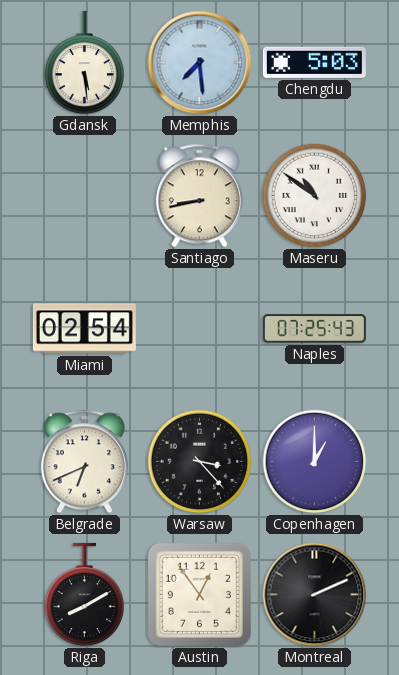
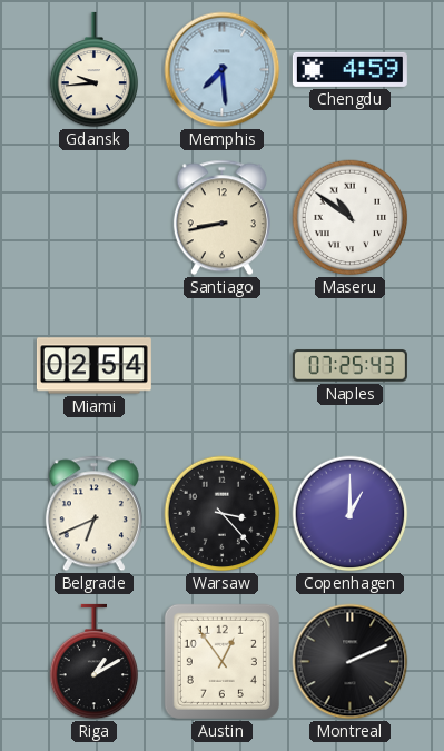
Gdansk: 5:29 -> 9:44 (95, 70)
Chengdu: 5:03 -> 4:59 (349, 69)
Riga: 8:10 -> 1:10 (95, 662)
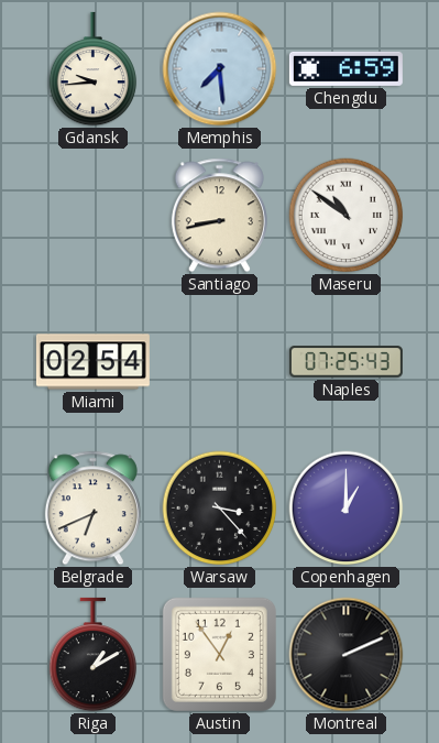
Chengdu: 4:59 -> 6:59 (345, 68)
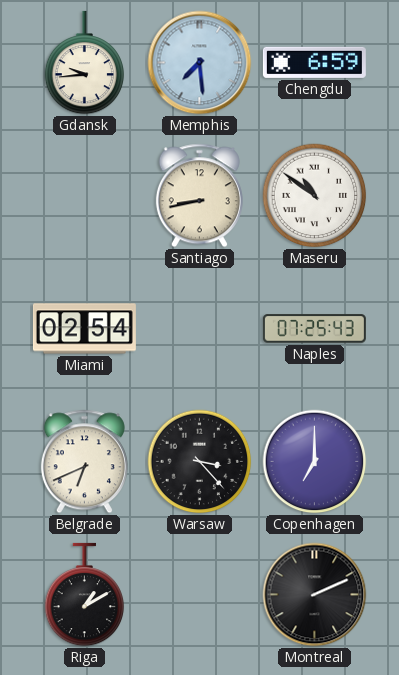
Copenhagen: 1:00 -> 7:00 (315, 462)
Austin: 12:54 -> none (219, 654)
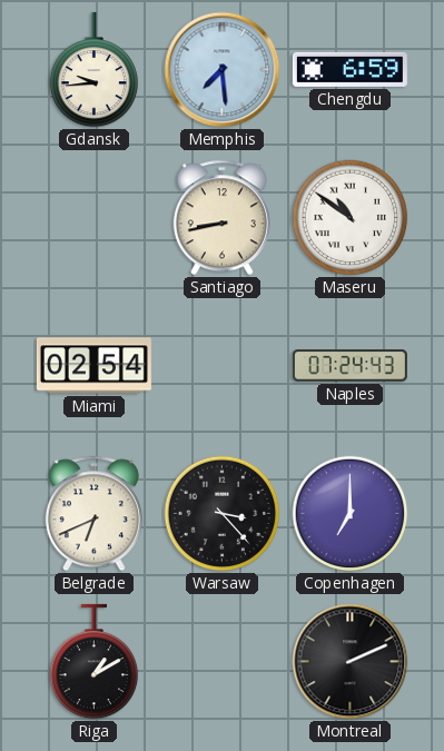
Naples: 07:25 -> 07:24 (349, 366)
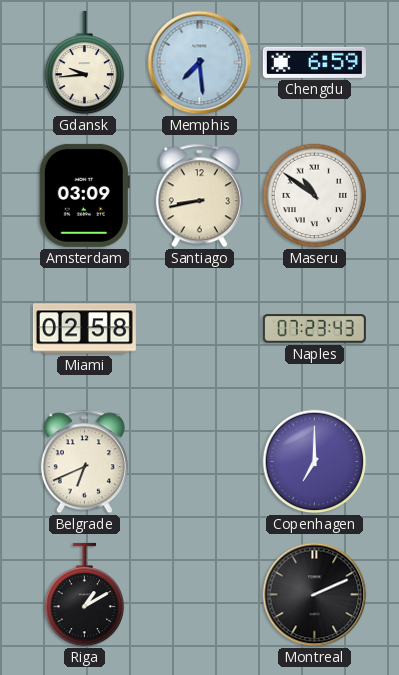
Amsterdam: none -> 03:09 (84, 195)
Miami: 02:54 -> 02:58 (84, 329)
Naples: 07:24 -> 07:23 (314, 329)
Warsaw: 3:23 -> none (223, 514)
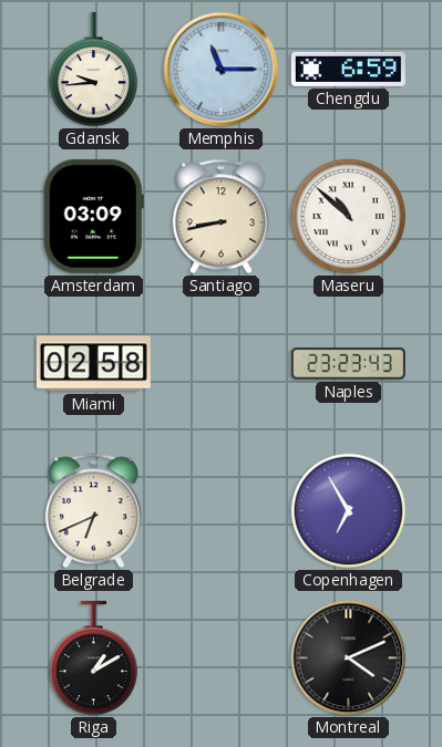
Memphis: 7:29 -> 11:15 (222, 70)
Maseru: 10:51 -> 10:52 (349, 217)
Naples: 07:23 -> 23:23 (348, 364)
Copenhagen: 7:00 -> 6:55 (349, 511)
Montreal: 2:11 -> 4:11 (349, 658)
